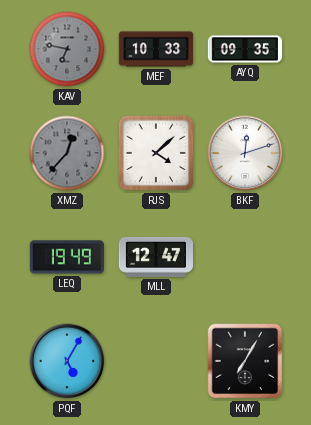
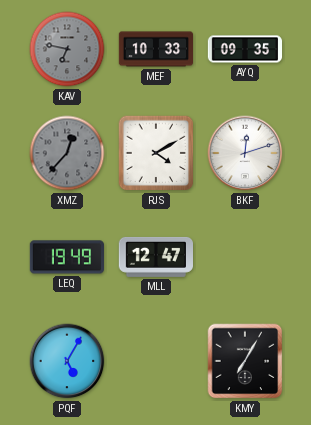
RJS: 4:08 -> 4:10 (156, 153)
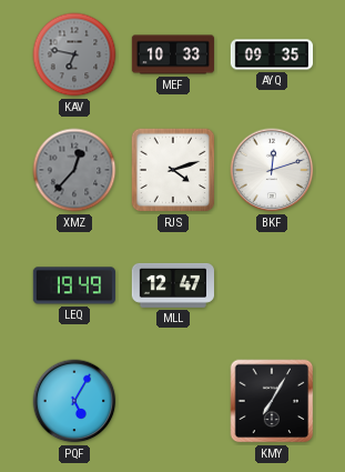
RJS: 4:10 -> 4:12 (173, 170)
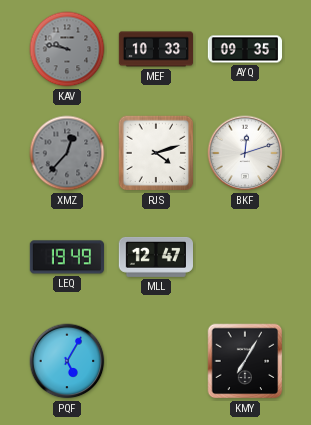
KAV: 6:47 -> 9:47 (67, 49)
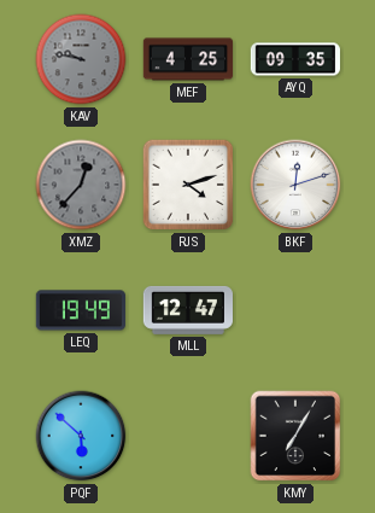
MEF: 10:33 -> 4:25 (188, 59)
PQF: 5:05 -> 5:52 (81, 436)
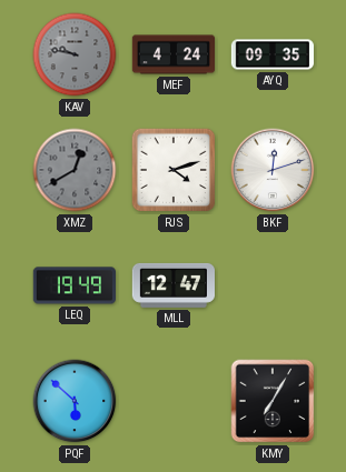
MEF: 4:25 -> 4:24 (174, 54)
XMZ: 12:37 -> 12:40 (75, 170)
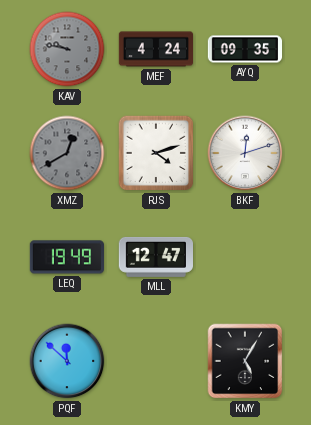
PQF: 5:52 -> 11:52 (67, 361)
KMY: 7:05 -> 5:05 (245, 361)
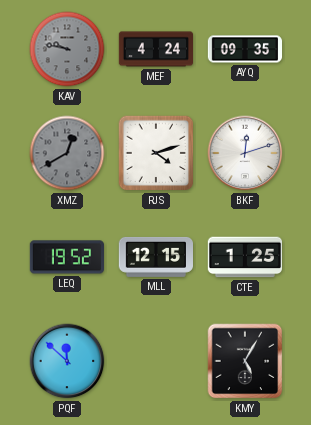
LEQ: 19:49 -> 19:52 (66, 257)
MLL: 12:47 -> 12:15 (155, 257)
CTE: none -> 1:25 (244, 257)
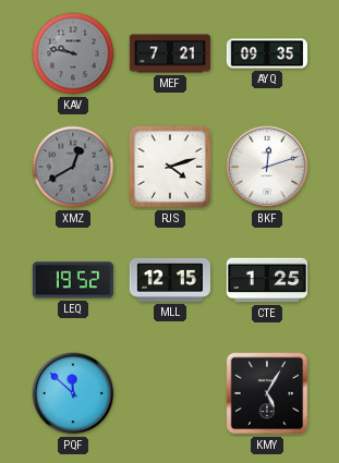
MEF: 4:24 -> 7:21 (170, 53)
